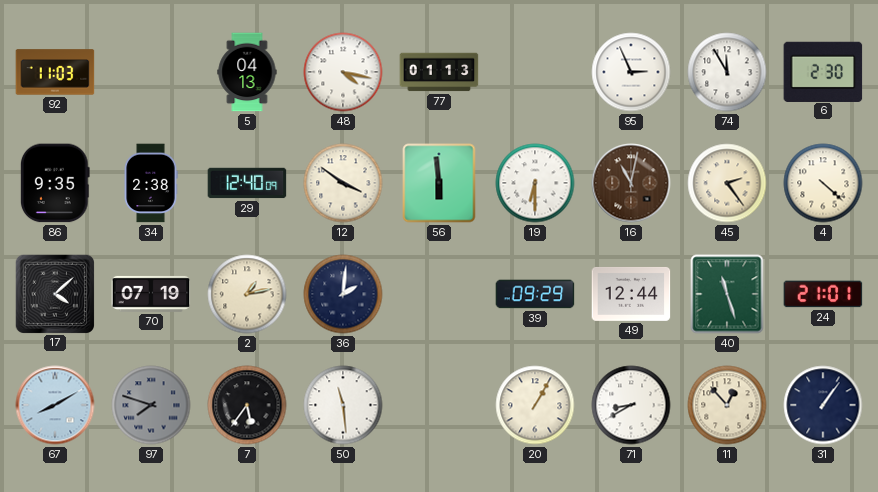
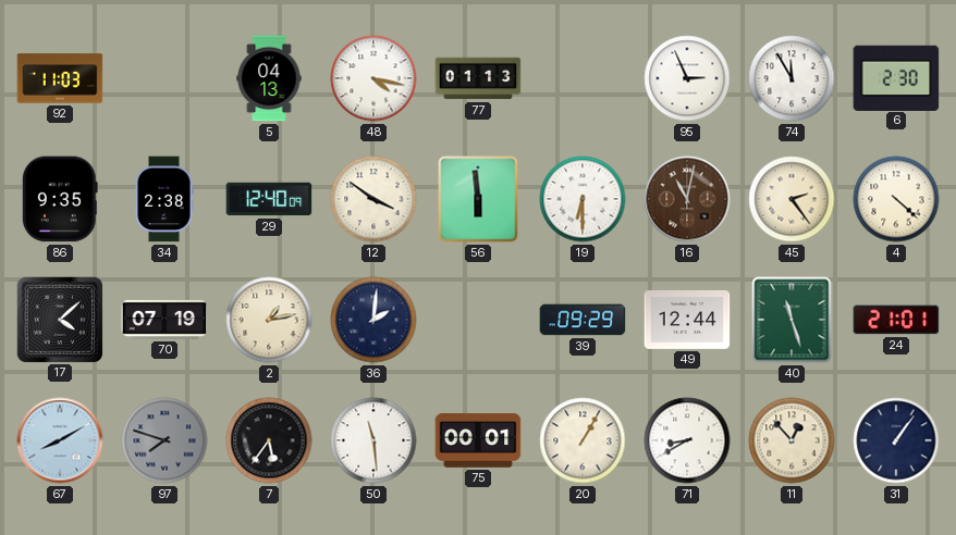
75: none -> 00:01 (478, 440)
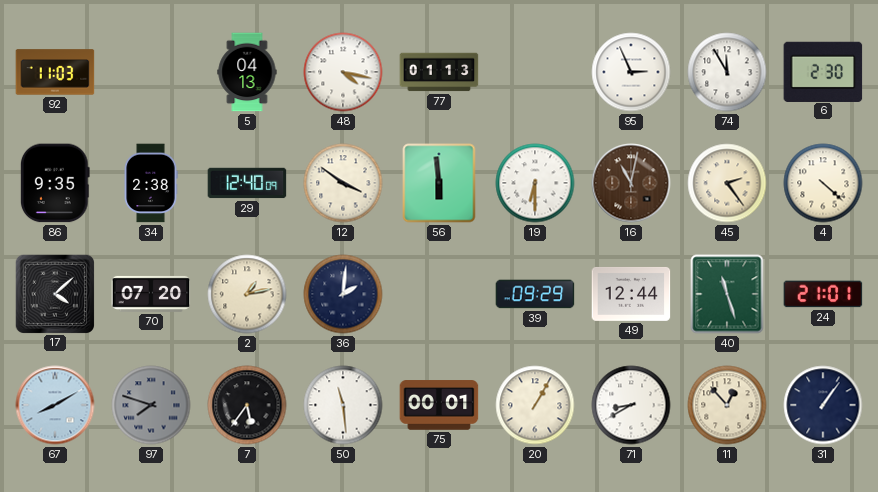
70: 07:19 -> 07:20 (151, 294)
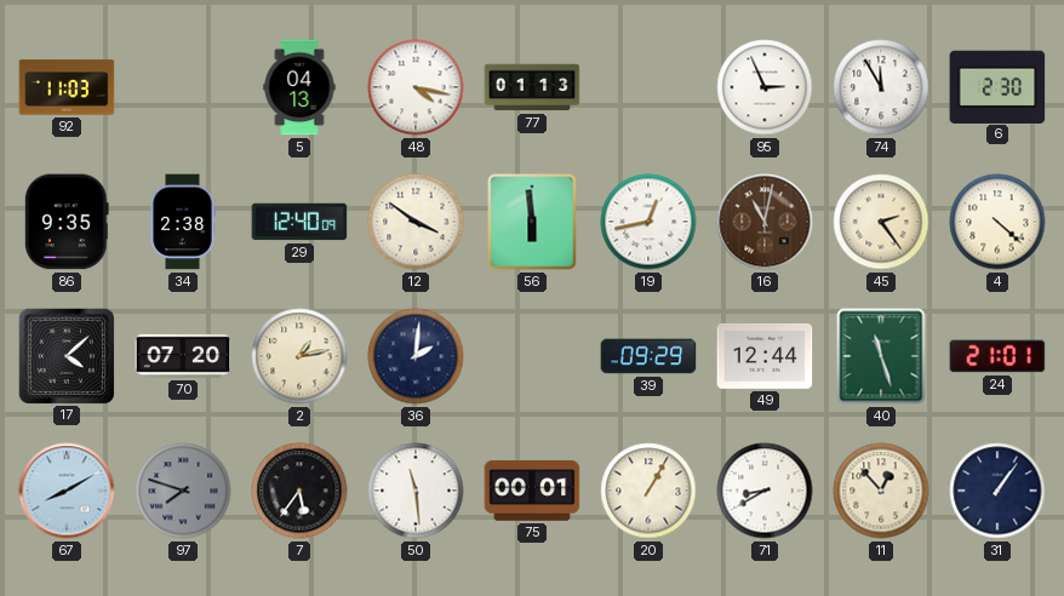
19: 6:30 -> 12:43 (648, 222)
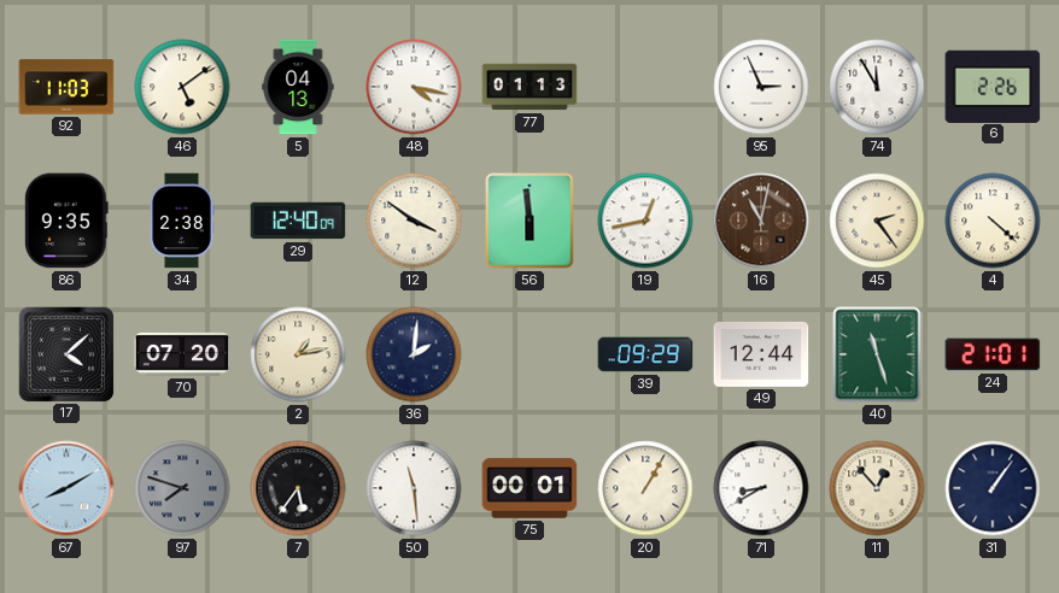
46: none -> 5:09 (182, 87)
6: 2:30 -> 2:26 (993, 86)
